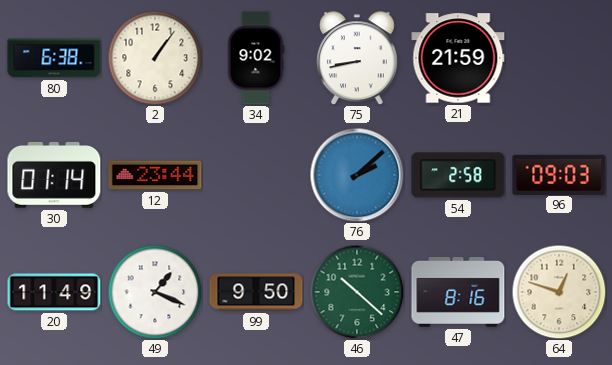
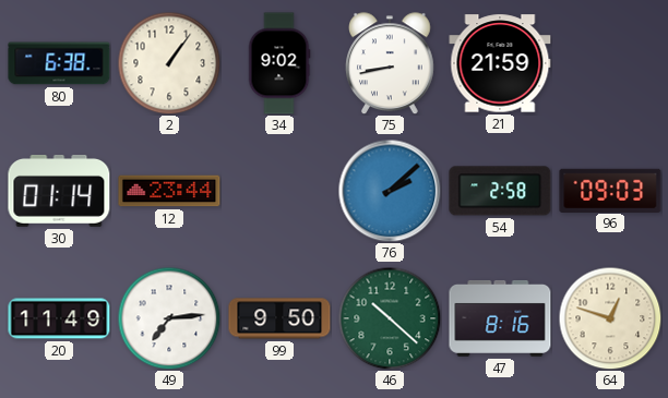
49: 1:19 -> 7:14 (169, 318)
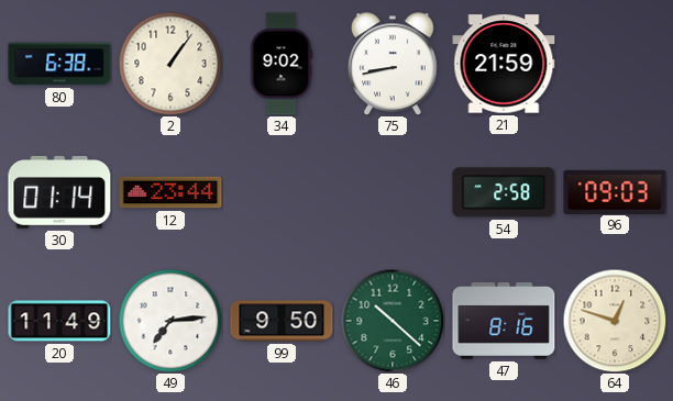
76: 2:08 -> none (390, 191)
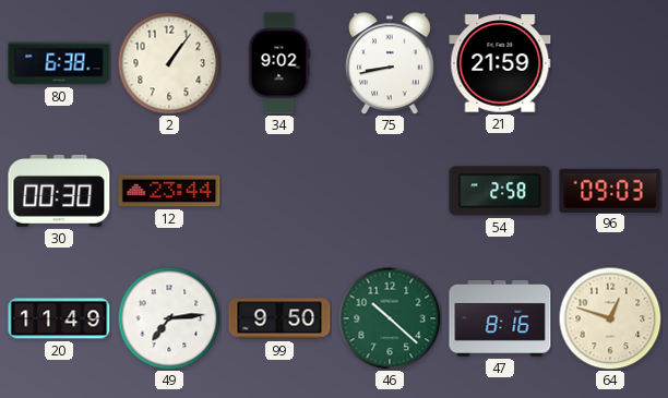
30: 01:14 -> 00:30 (59, 191)
